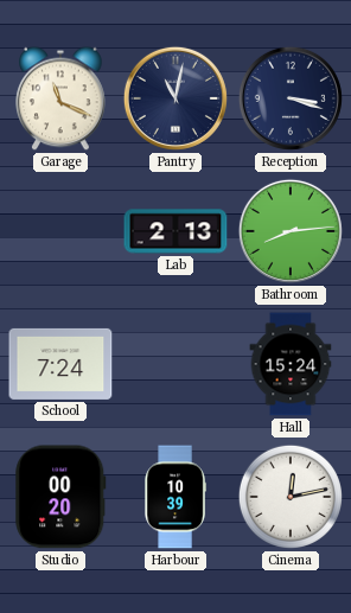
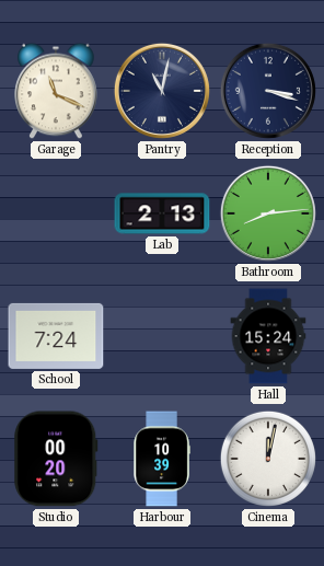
Cinema: 12:13 -> 12:02 (268, 459)
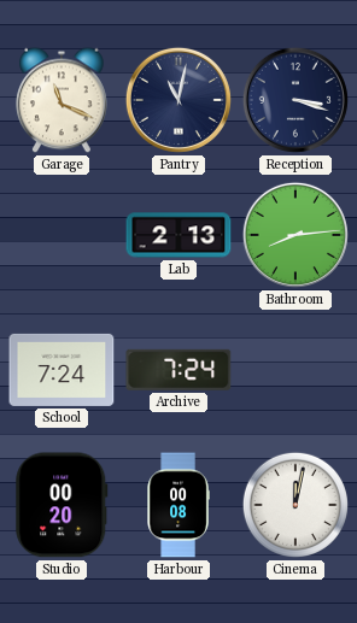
Archive: none -> 7:24 (178, 370)
Hall: 15:24 -> none (268, 336)
Harbour: 10:39 -> 00:08 (178, 505)
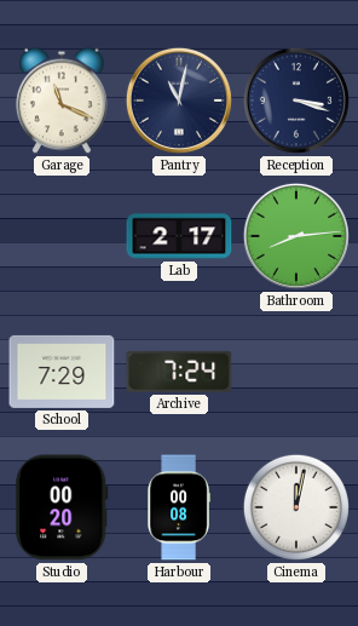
Lab: 2:13 -> 2:17 (179, 236)
School: 7:24 -> 7:29 (62, 372)
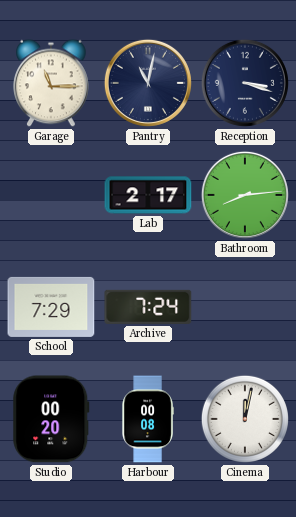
Garage: 11:19 -> 11:15 (51, 83)
